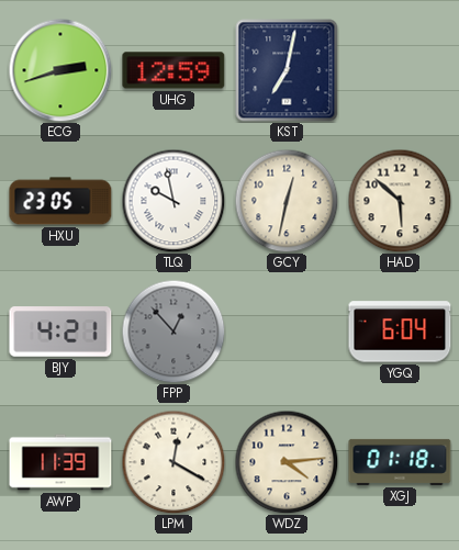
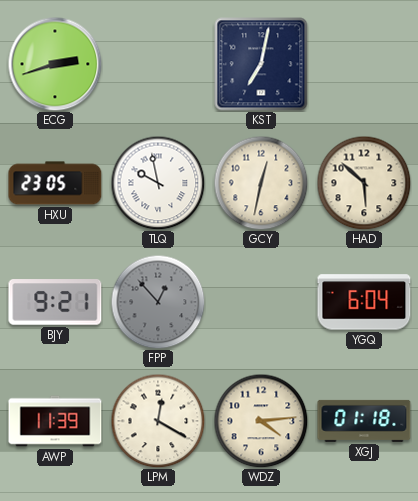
UHG: 12:59 -> none (173, 70)
BJY: 4:21 -> 9:21 (55, 302)
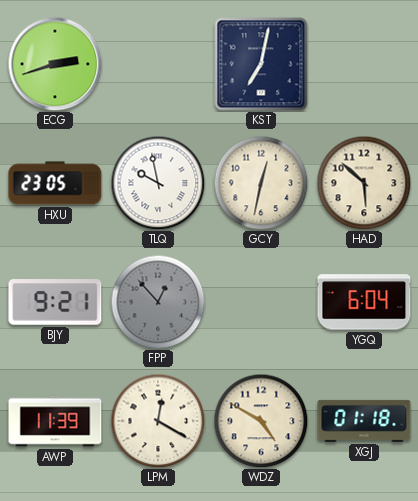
WDZ: 4:14 -> 4:50 (261, 421)
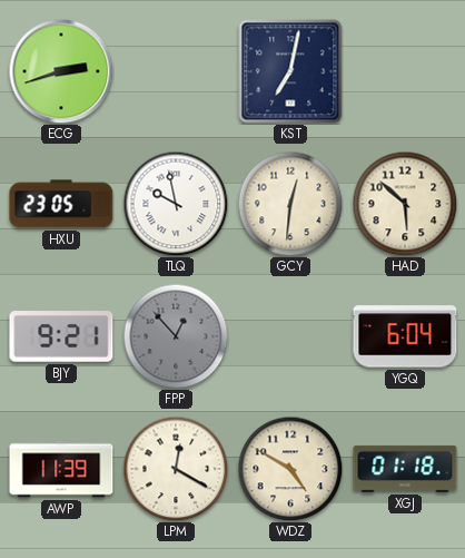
GCY: 12:32 -> 12:31 (290, 204)
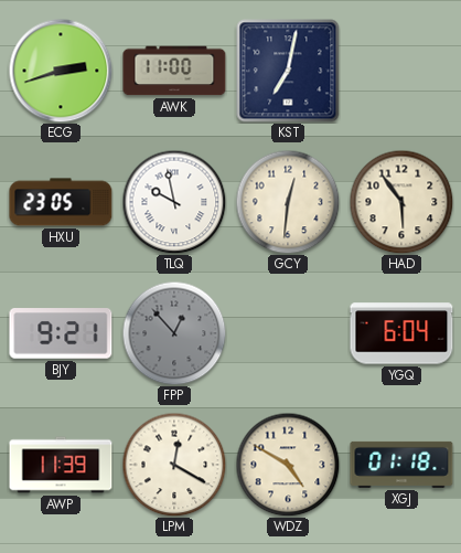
AWK: none -> 11:00 (174, 71)
HAD: 5:52 -> 5:54 (401, 202)
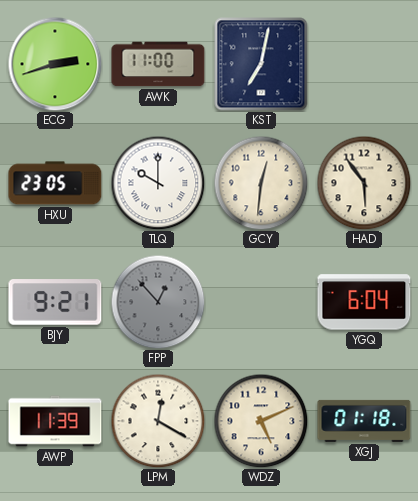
TLQ: 9:58 -> 10:00 (158, 183)
WDZ: 4:50 -> 5:11 (261, 421)
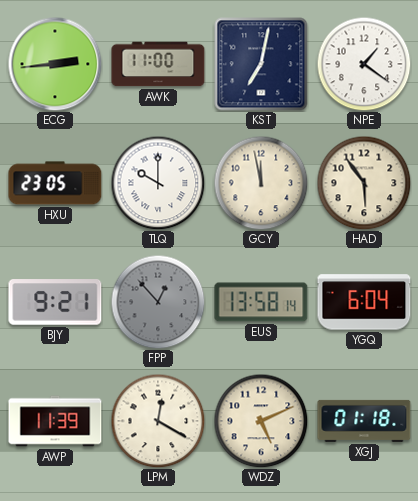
ECG: 2:42 -> 2:44 (55, 64)
NPE: none -> 1:21 (364, 64)
GCY: 12:31 -> 11:58 (261, 183)
EUS: none -> 13:58 (261, 302)
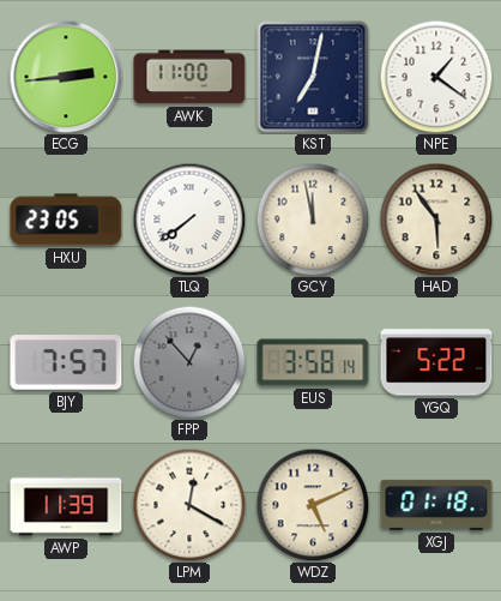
TLQ: 10:00 -> 7:39 (189, 220)
BJY: 9:21 -> 7:57 (66, 362)
EUS: 13:58 -> 3:58 (313, 362)
YGQ: 6:04 -> 5:22 (436, 362)
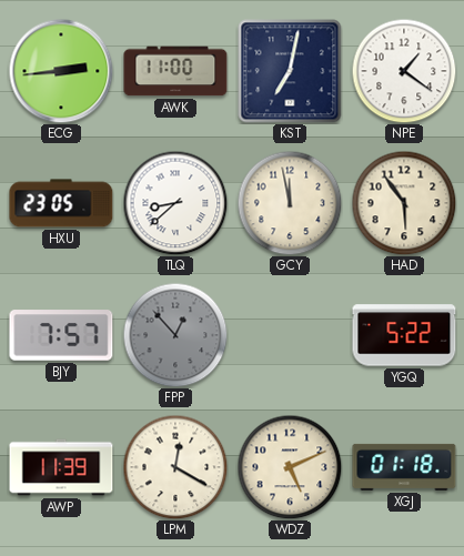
TLQ: 7:39 -> 8:38 (175, 203)
EUS: 3:58 -> none (313, 362)
